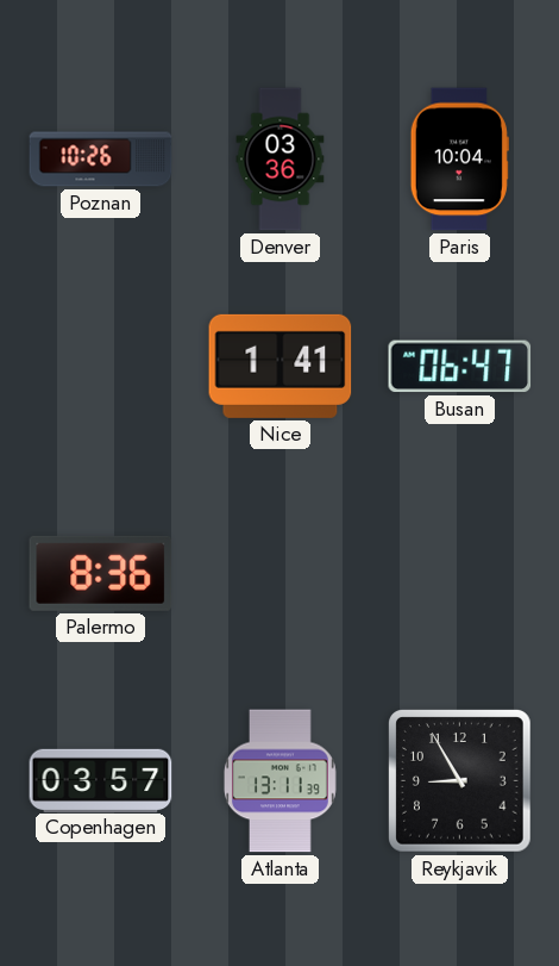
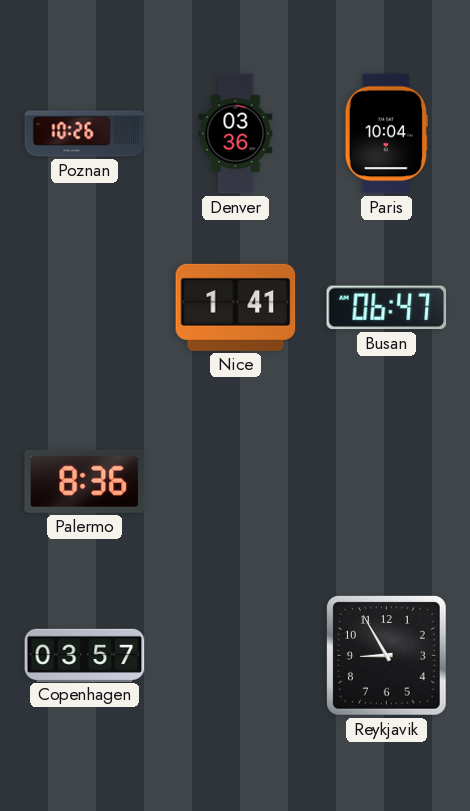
Atlanta: 13:11 -> none (279, 781)
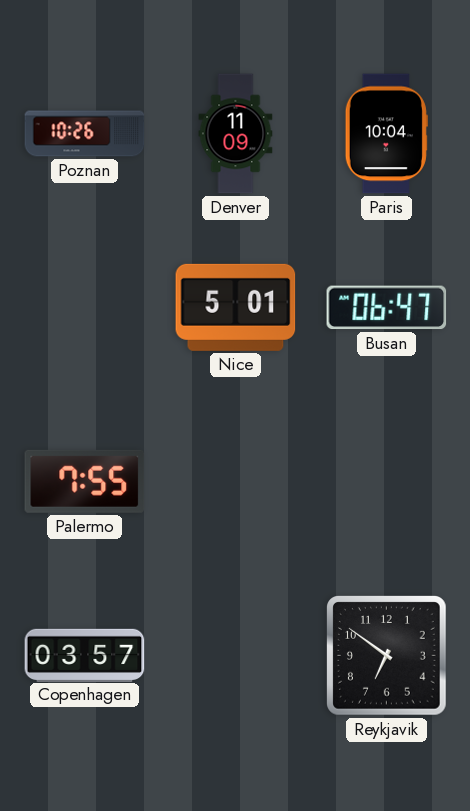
Denver: 03:36 -> 11:09 (236, 134)
Nice: 1:41 -> 5:01 (236, 307)
Palermo: 8:36 -> 7:55 (85, 481)
Reykjavik: 8:55 -> 6:51 (387, 656)
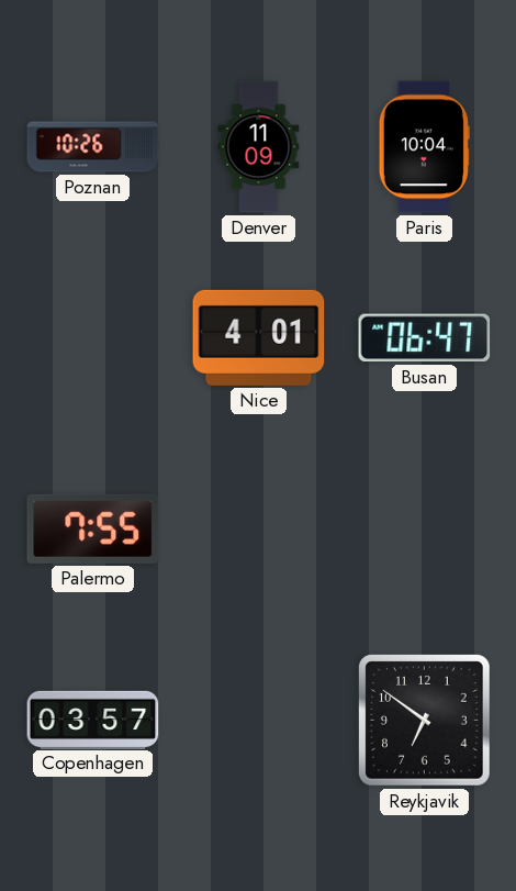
Nice: 5:01 -> 4:01 (259, 337)
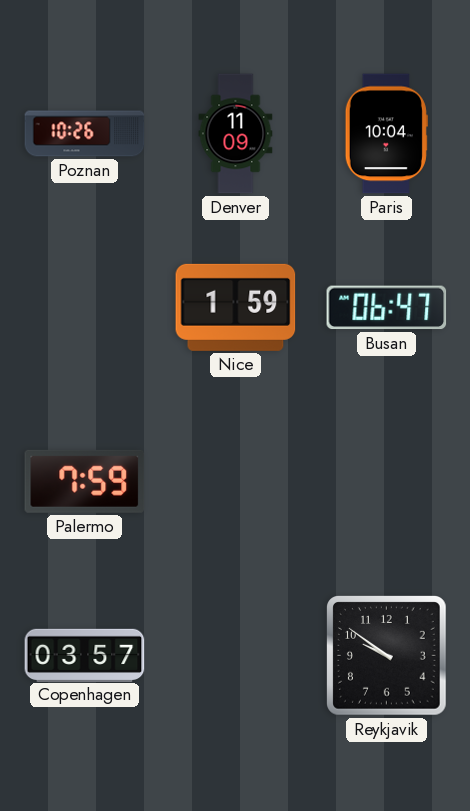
Nice: 4:01 -> 1:59 (236, 307)
Palermo: 7:55 -> 7:59 (85, 481)
Reykjavik: 6:51 -> 9:51 (387, 656)
